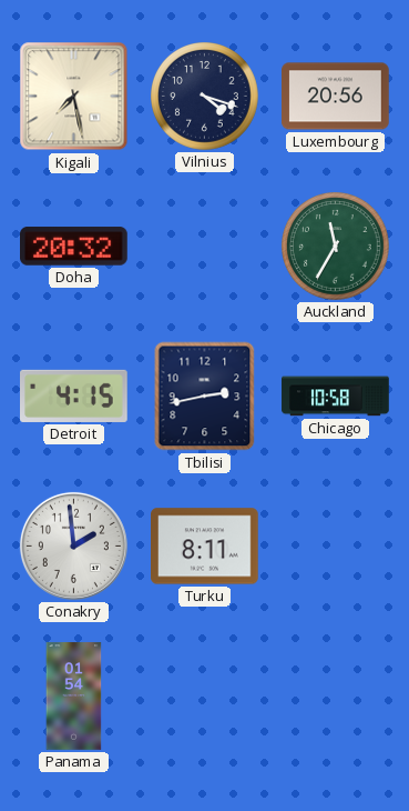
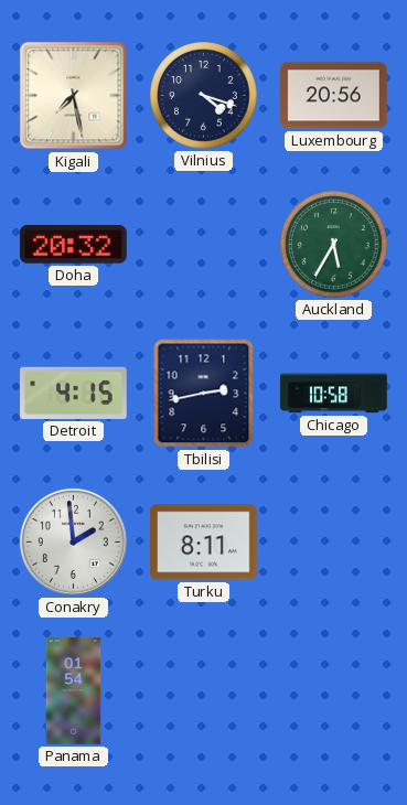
Auckland: 11:35 -> 5:35 (334, 245)
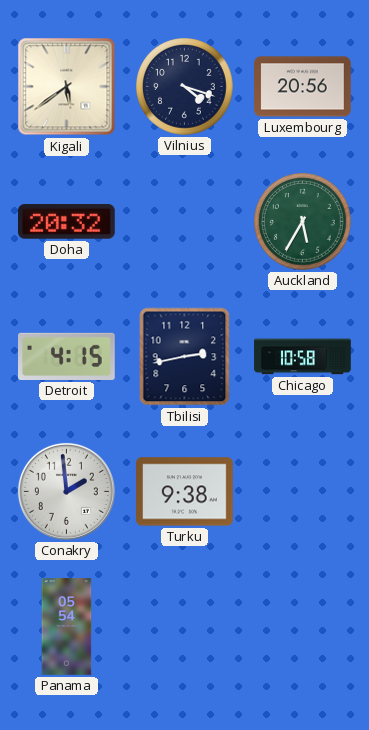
Kigali: 7:28 -> 5:39 (67, 87)
Turku: 8:11 -> 9:38 (185, 492)
Panama: 01:54 -> 05:54 (67, 627)
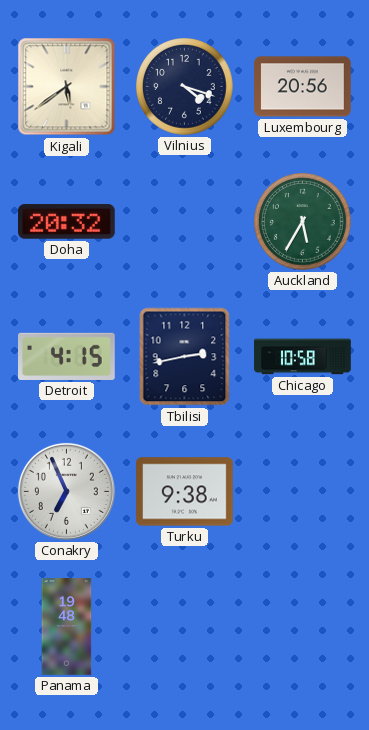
Conakry: 1:59 -> 6:56 (66, 491)
Panama: 05:54 -> 19:48 (67, 627)
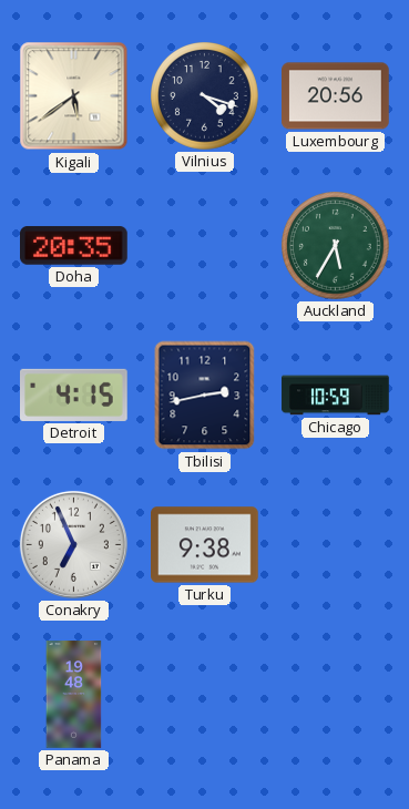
Doha: 20:32 -> 20:35 (74, 246)
Chicago: 10:58 -> 10:59 (336, 396)
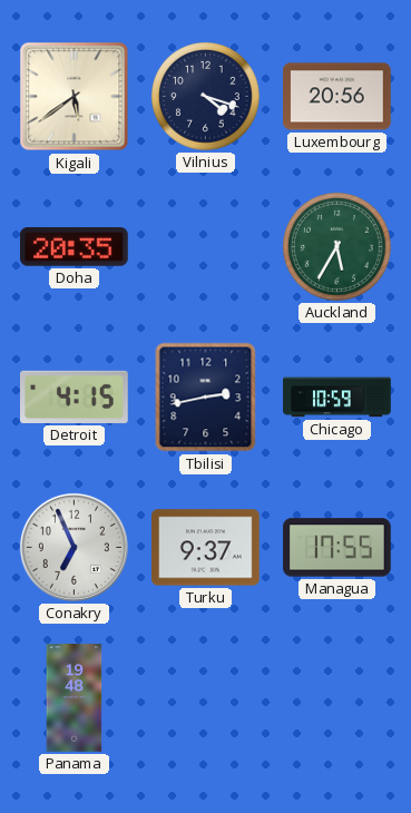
Turku: 9:38 -> 9:37 (206, 548)
Managua: none -> 17:55 (337, 548)
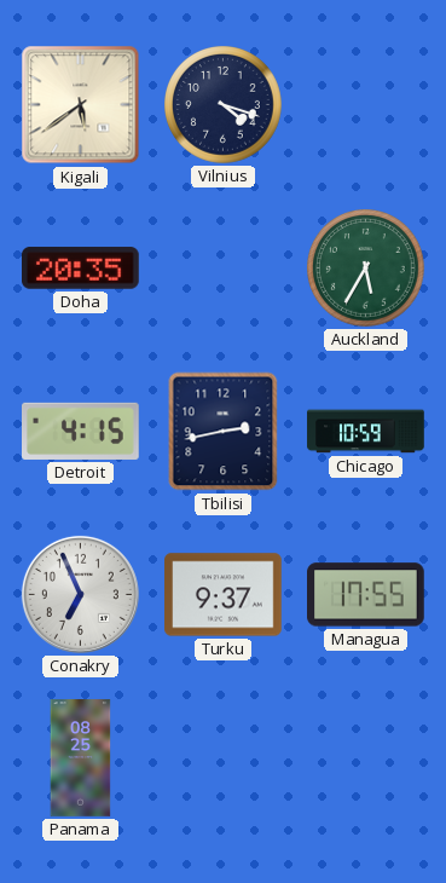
Luxembourg: 20:56 -> none (337, 97)
Panama: 19:48 -> 08:25 (81, 758)
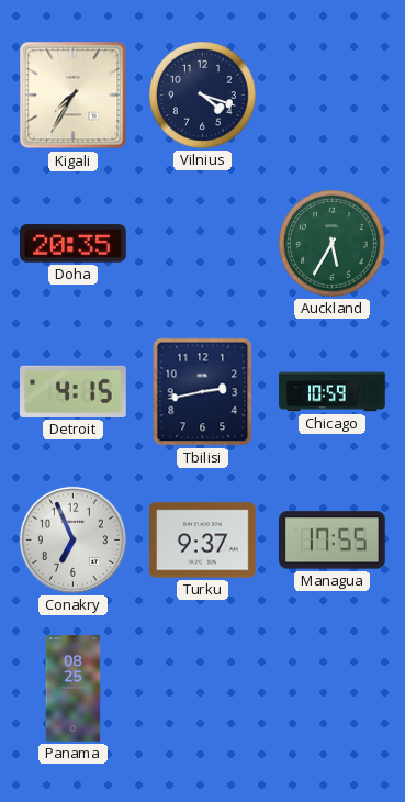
Kigali: 5:39 -> 7:35 (74, 96)
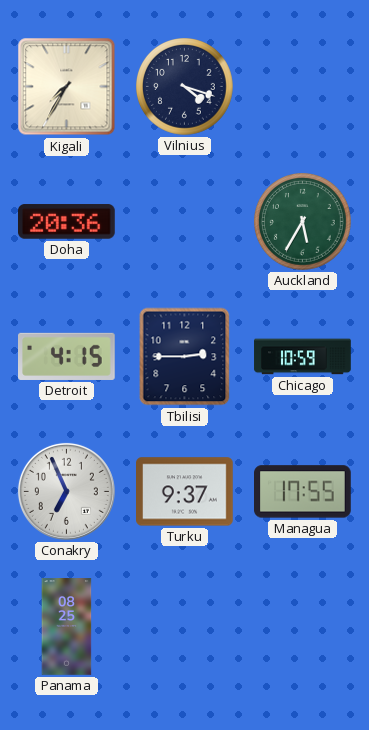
Doha: 20:35 -> 20:36 (67, 222)
Tbilisi: 2:43 -> 2:45 (185, 357)
